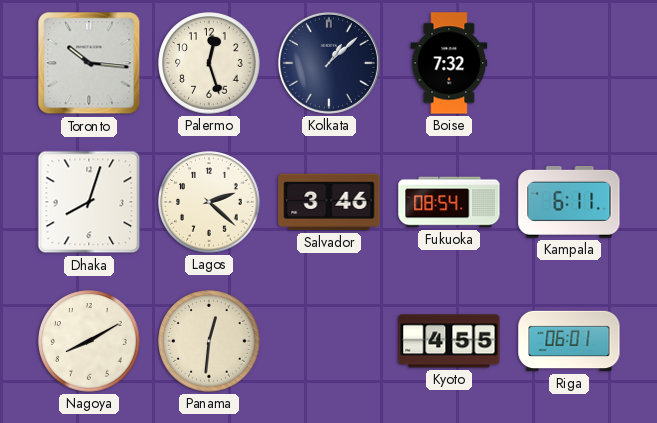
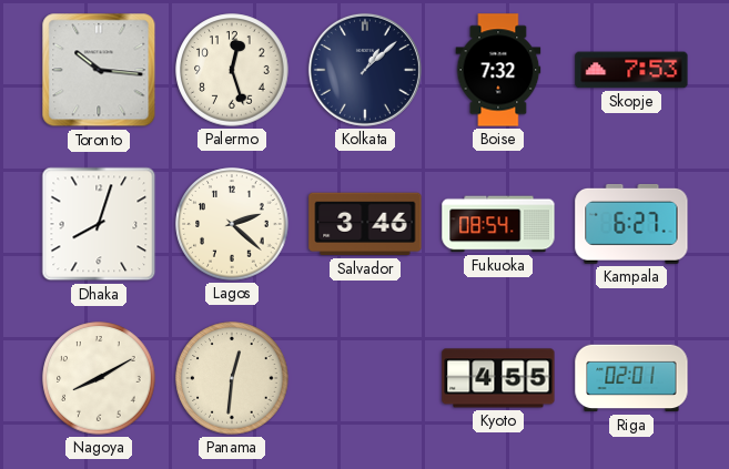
Skopje: none -> 7:53 (631, 70)
Kampala: 6:11 -> 6:27 (631, 224)
Riga: 06:01 -> 02:01 (631, 378)
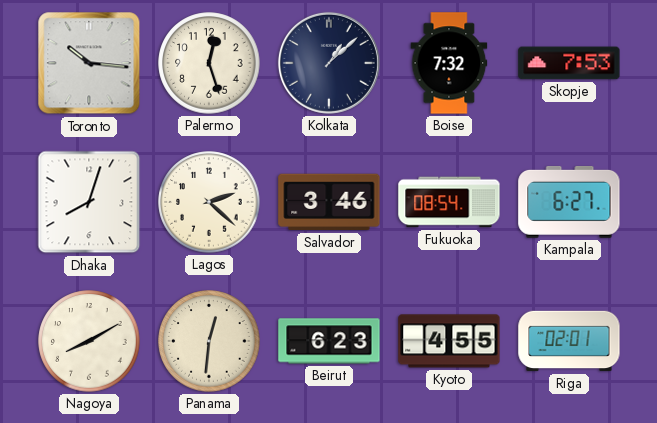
Beirut: none -> 6:23 (329, 341)
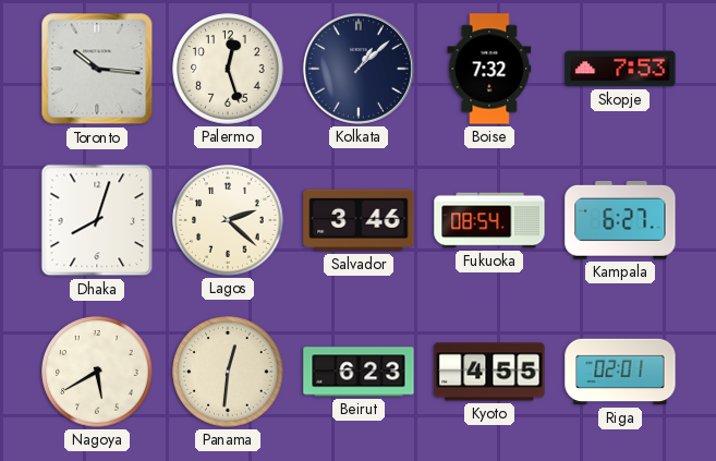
Nagoya: 8:10 -> 5:40 (97, 372)
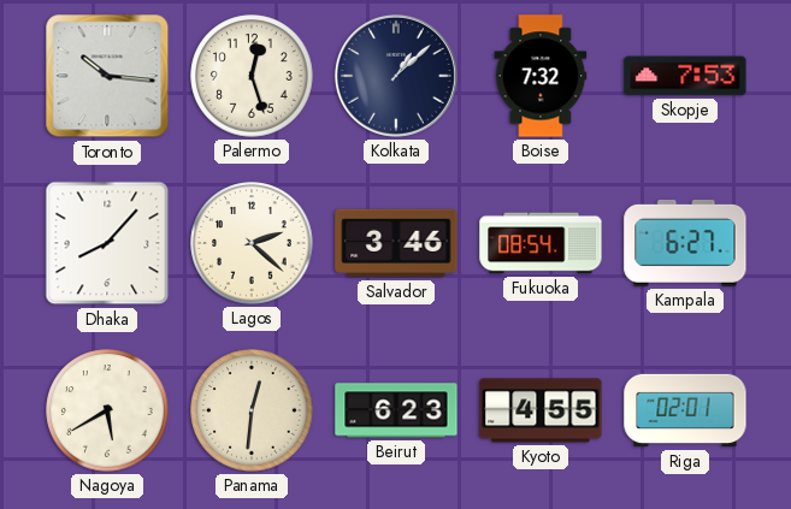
Dhaka: 8:03 -> 8:07 (107, 243)
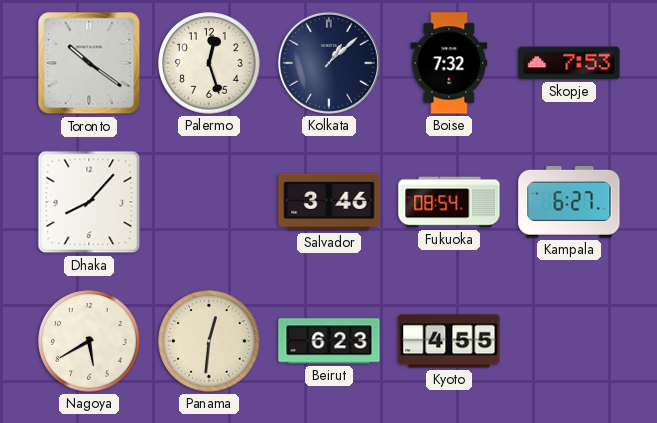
Toronto: 10:16 -> 10:21 (89, 63)
Lagos: 2:22 -> none (252, 243)
Riga: 02:01 -> none (685, 410)
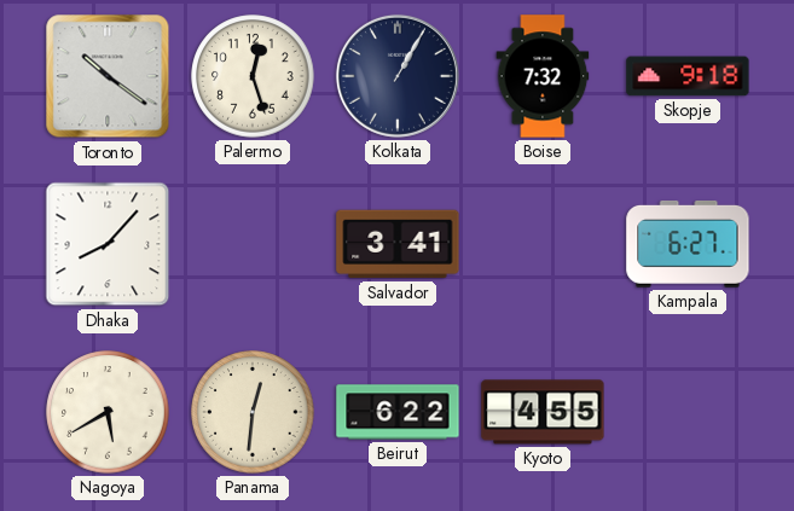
Kolkata: 1:08 -> 1:05 (398, 76)
Skopje: 7:53 -> 9:18 (688, 76)
Salvador: 3:46 -> 3:41 (398, 244)
Fukuoka: 08:54 -> none (449, 202)
Beirut: 6:23 -> 6:22 (398, 412)
